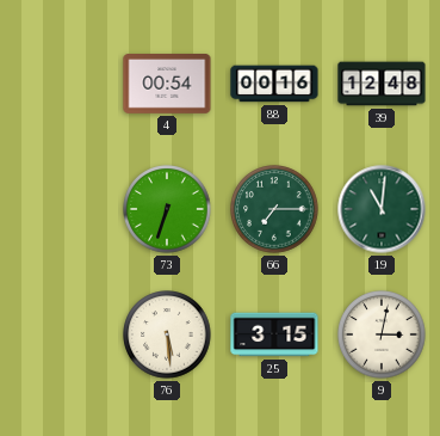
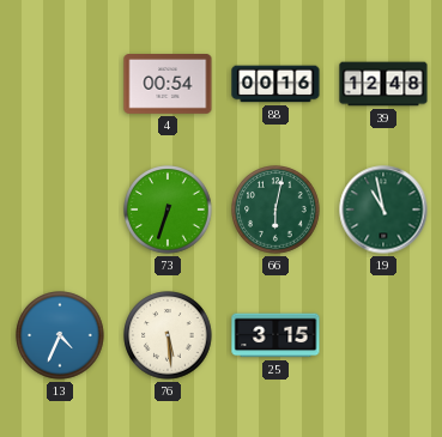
66: 7:15 -> 6:02 (276, 210)
19: 11:01 -> 10:58 (383, 210)
13: none -> 4:34 (60, 335)
9: 3:02 -> none (382, 334)
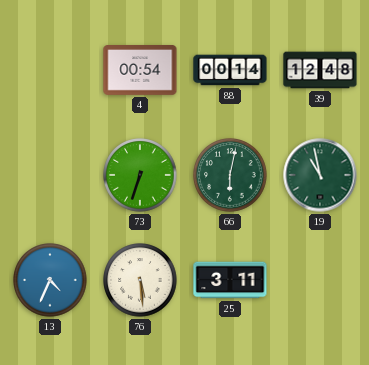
88: 00:16 -> 00:14 (230, 70)
25: 3:15 -> 3:11 (230, 280)
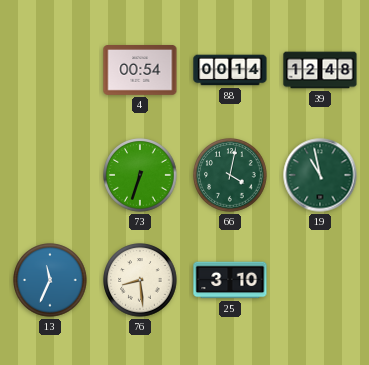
66: 6:02 -> 4:02 (230, 175)
13: 4:34 -> 11:34 (50, 280)
76: 5:29 -> 8:29 (140, 280)
25: 3:11 -> 3:10 (230, 280)
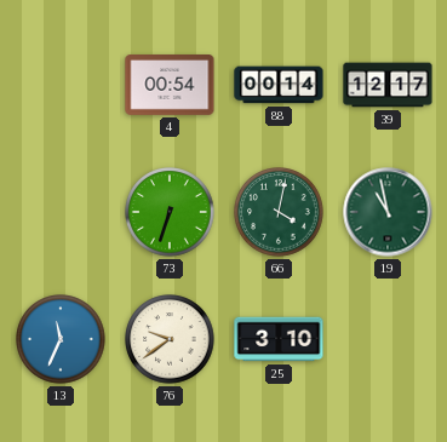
39: 12:48 -> 12:17 (388, 85)
76: 8:29 -> 9:39 (170, 339)
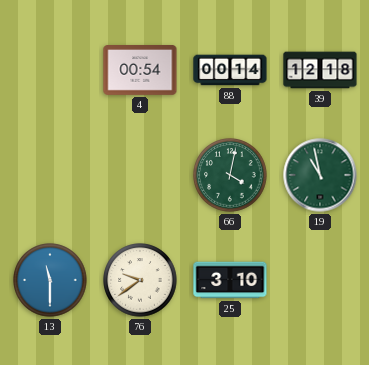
39: 12:17 -> 12:18 (320, 70)
73: 6:33 -> none (170, 212)
13: 11:34 -> 11:30 (50, 280)
